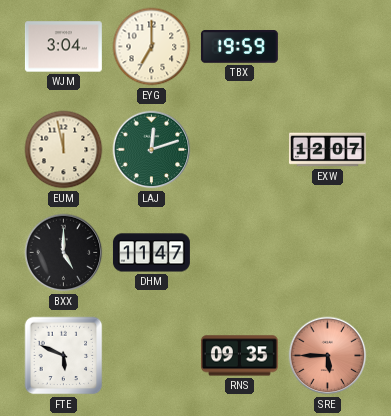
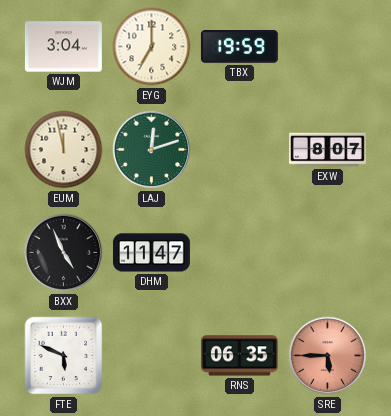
EXW: 12:07 -> 8:07 (327, 150)
BXX: 5:00 -> 4:56 (64, 253)
RNS: 09:35 -> 06:35 (239, 356)
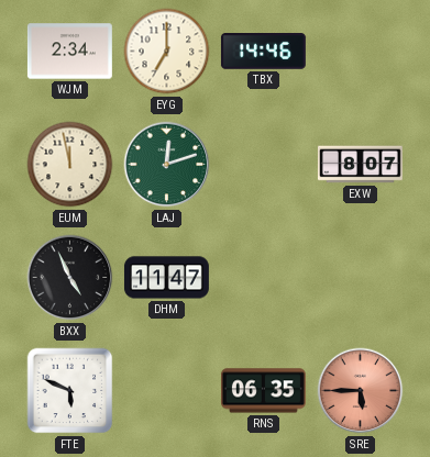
WJM: 3:04 -> 2:34 (69, 52)
TBX: 19:59 -> 14:46 (263, 52)
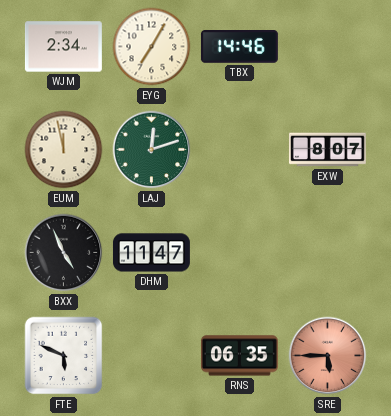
EYG: 7:00 -> 7:05 (152, 47)
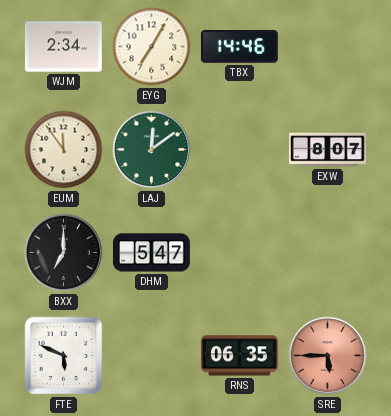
EUM: 11:58 -> 11:54 (64, 150)
LAJ: 12:12 -> 12:09 (152, 150)
BXX: 4:56 -> 7:00 (64, 253)
DHM: 11:47 -> 5:47 (151, 253)
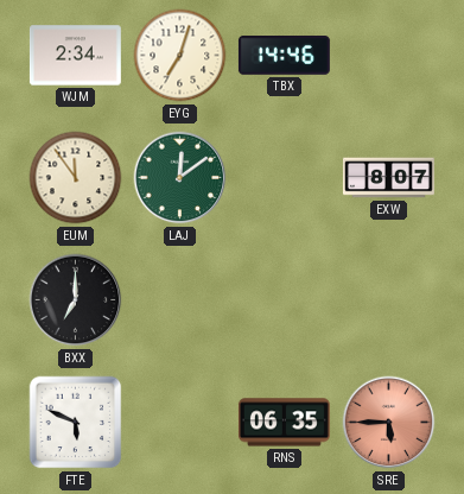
EYG: 7:05 -> 7:03 (180, 56)
DHM: 5:47 -> none (151, 253)
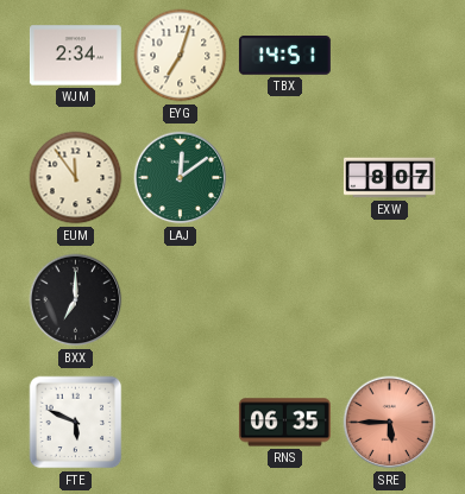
TBX: 14:46 -> 14:51 (284, 56)
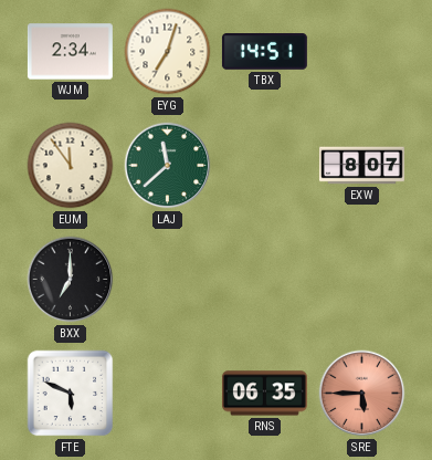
LAJ: 12:09 -> 11:38 (168, 166)
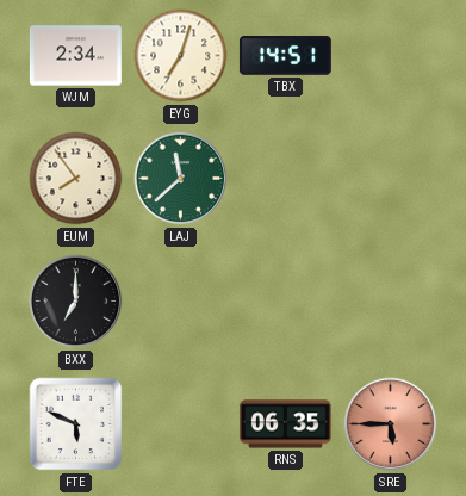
EUM: 11:54 -> 7:54 (76, 179)
EXW: 8:07 -> none (361, 166)
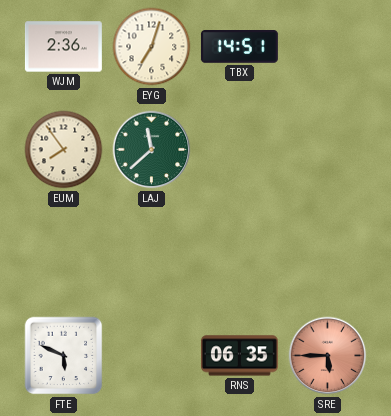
WJM: 2:34 -> 2:36 (63, 47)
BXX: 7:00 -> none (76, 302)
